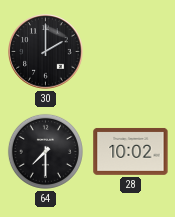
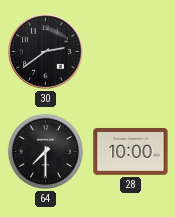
30: 2:00 -> 2:39 (46, 52)
28: 10:02 -> 10:00 (131, 151)
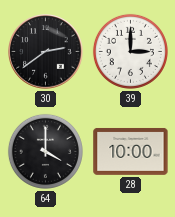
39: none -> 3:00 (130, 51)
64: 7:30 -> 4:00 (45, 151)
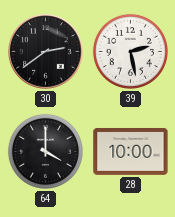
39: 3:00 -> 2:28 (130, 51)
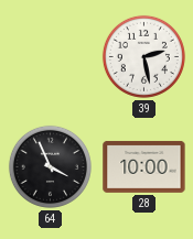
30: 2:39 -> none (46, 52)
64: 4:00 -> 3:56 (50, 166)
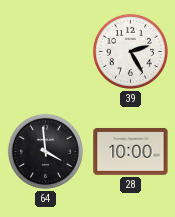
39: 2:28 -> 2:25 (130, 51)
64: 3:56 -> 3:59 (45, 151)
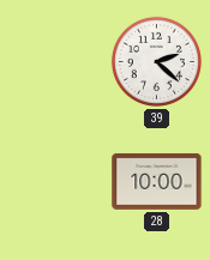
39: 2:25 -> 2:22 (156, 61)
64: 3:59 -> none (45, 151)
